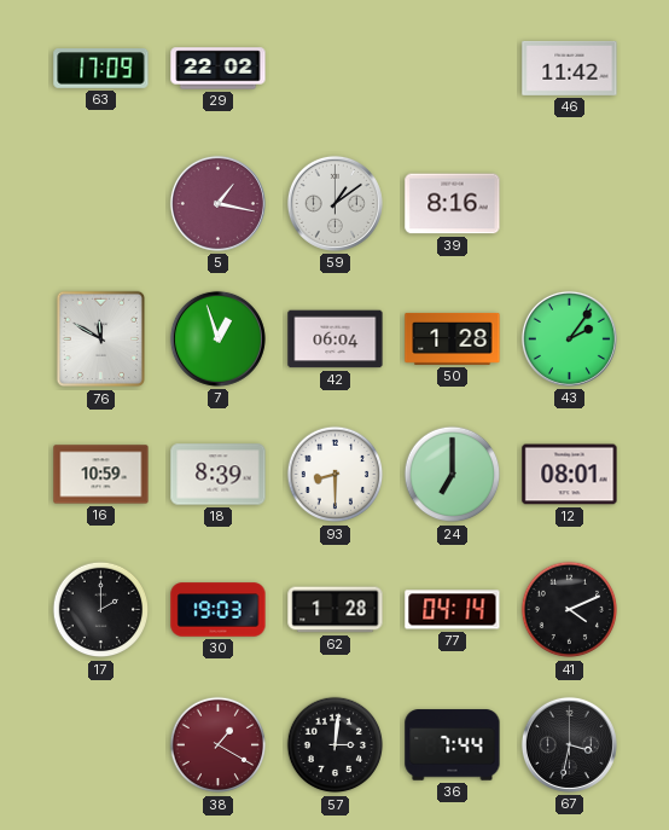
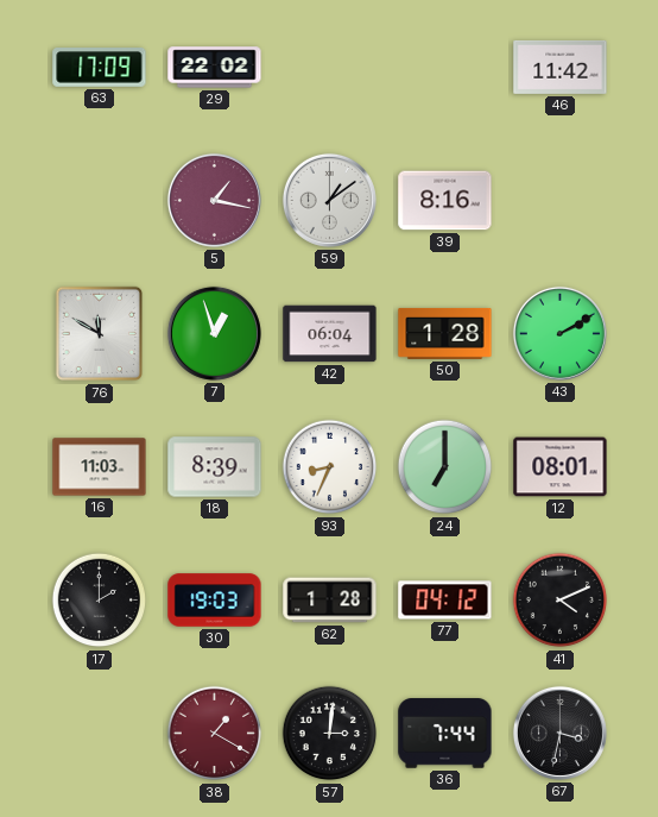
43: 2:06 -> 2:10 (559, 333)
16: 10:59 -> 11:03 (100, 467)
93: 8:30 -> 8:34 (330, 467)
77: 04:14 -> 04:12 (445, 601)
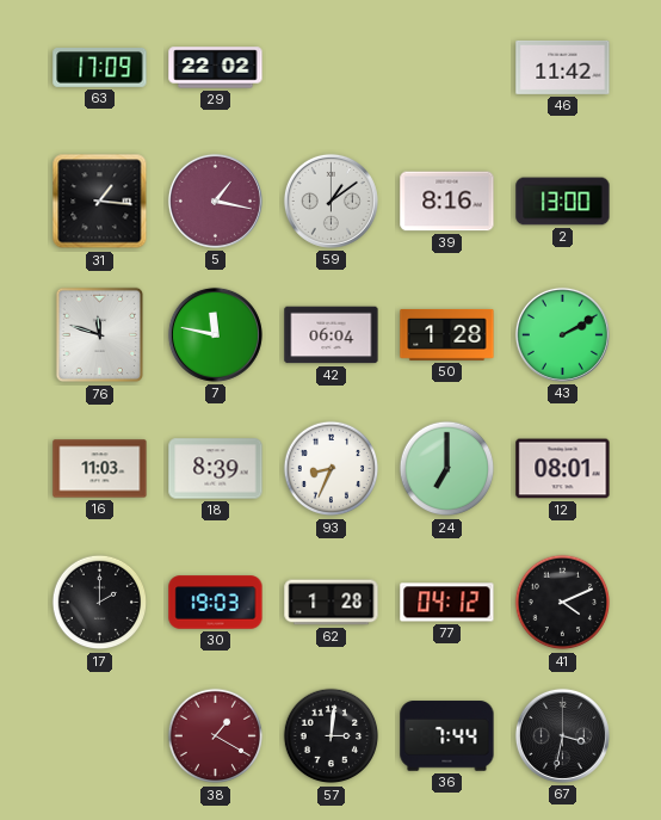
31: none -> 1:16 (100, 202)
2: none -> 13:00 (563, 202)
76: 11:50 -> 11:48 (99, 335)
7: 12:57 -> 11:47 (215, 334)
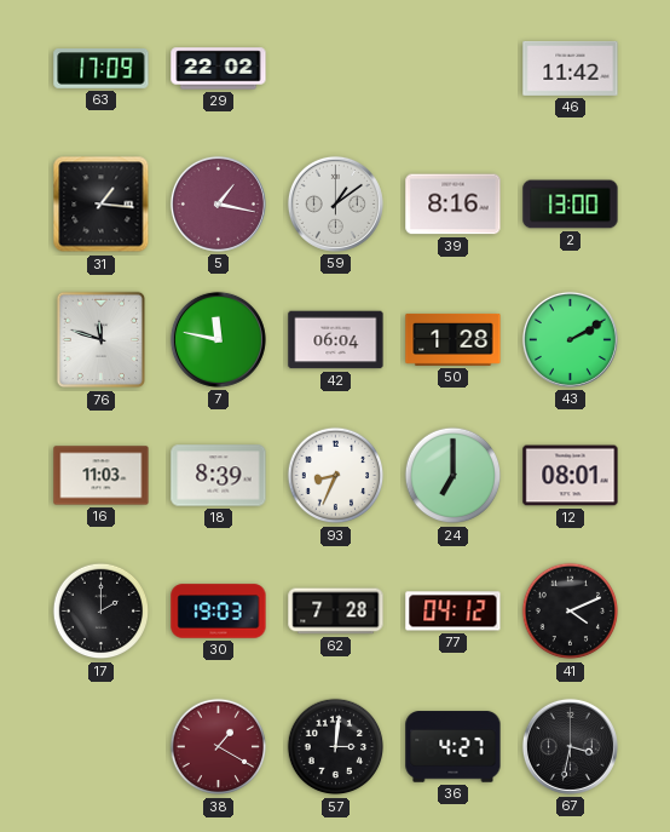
62: 1:28 -> 7:28 (336, 612)
36: 7:44 -> 4:27 (454, 747)
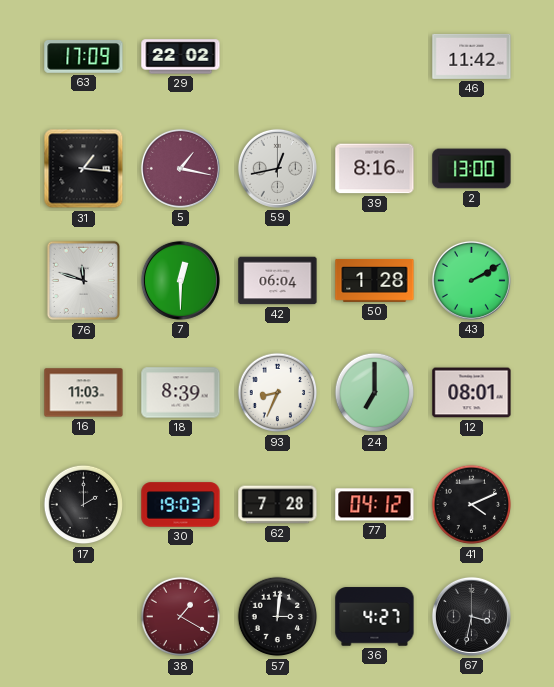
59: 1:09 -> 12:43 (277, 168)
7: 11:47 -> 12:30 (180, 280)
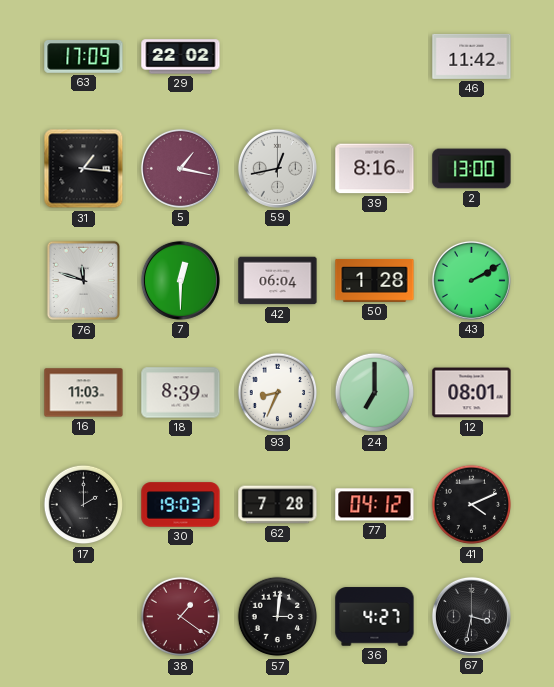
38: 1:20 -> 1:21 (181, 617)
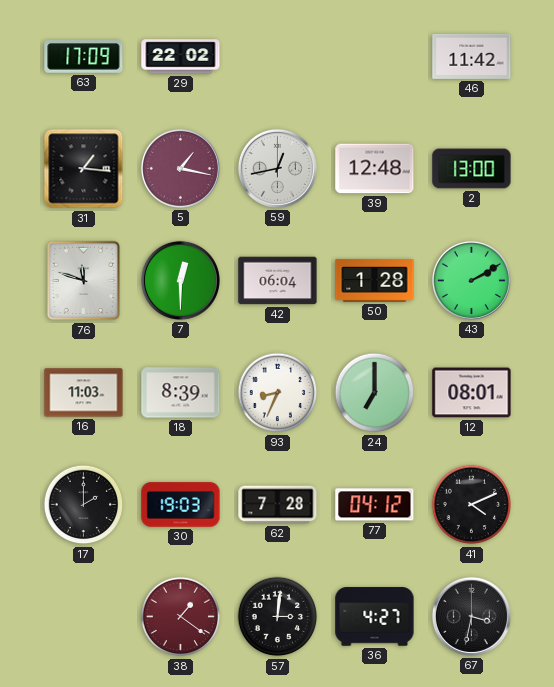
39: 8:16 -> 12:48 (375, 169)
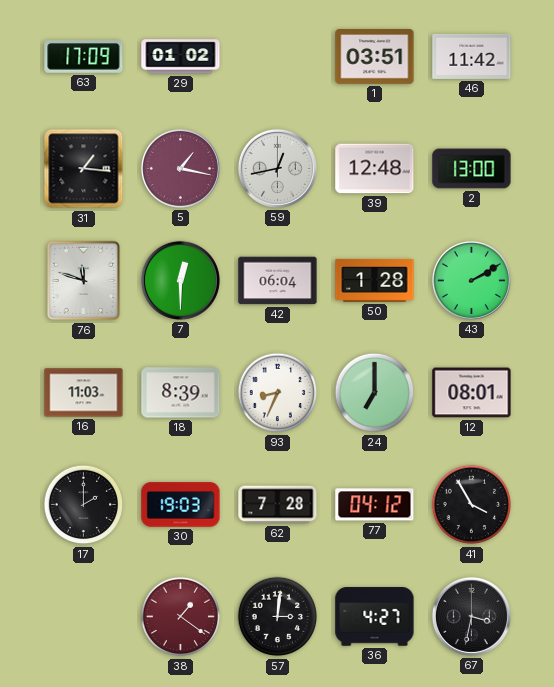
29: 22:02 -> 01:02 (181, 57)
1: none -> 03:51 (375, 57)
41: 4:11 -> 3:55 (472, 505)
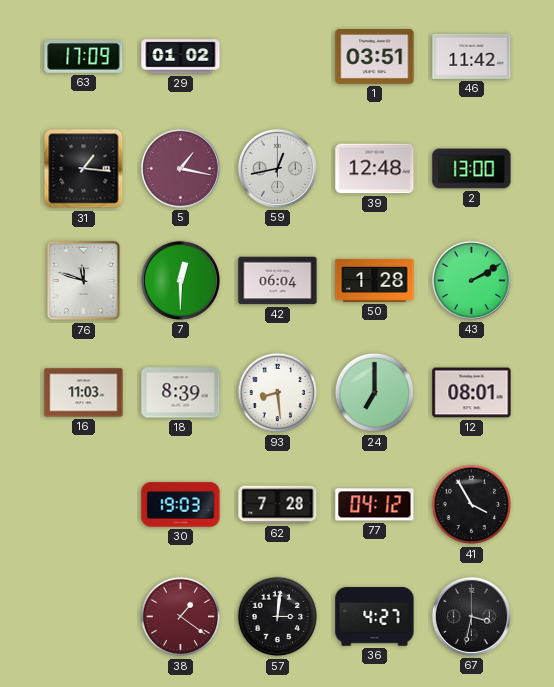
93: 8:34 -> 8:29 (278, 393)
17: 2:00 -> none (84, 505)
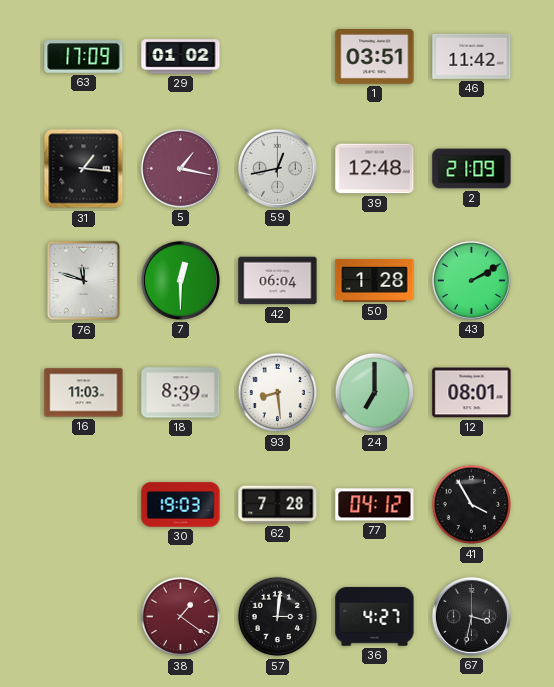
2: 13:00 -> 21:09 (472, 169)
